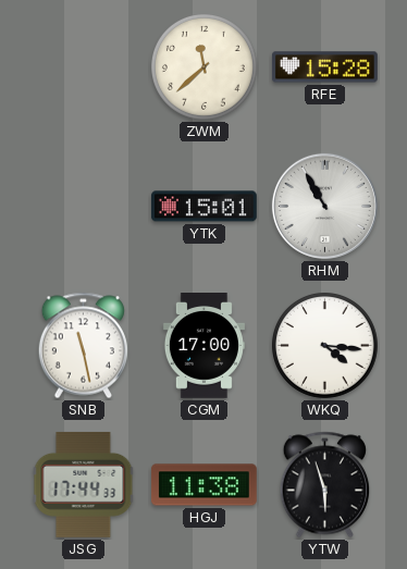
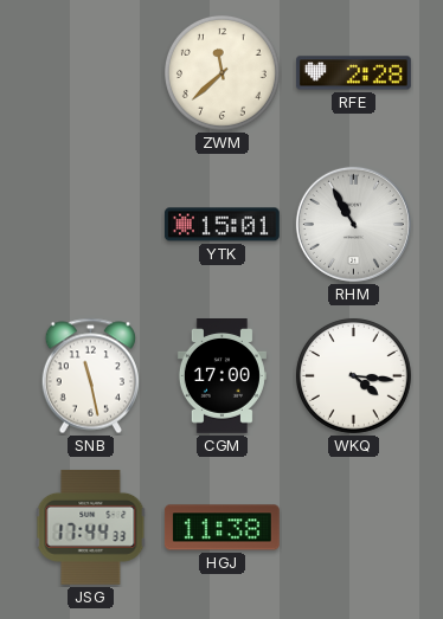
RFE: 15:28 -> 2:28 (353, 73)
YTW: 5:57 -> none (324, 485)
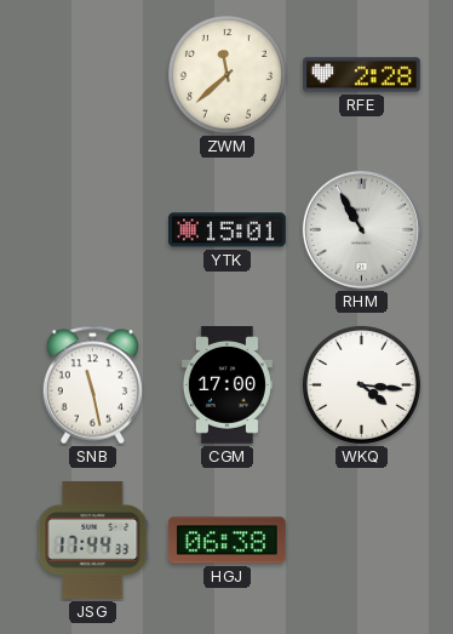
HGJ: 11:38 -> 06:38 (226, 541)
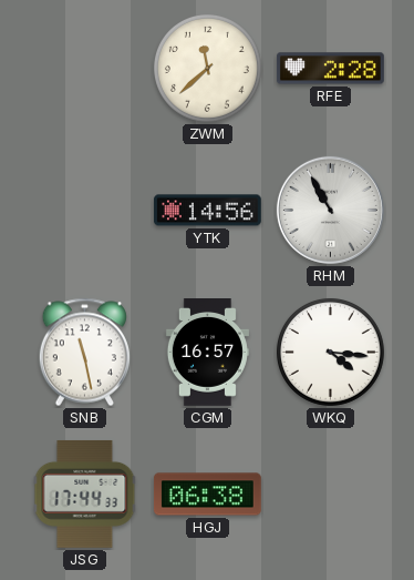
YTK: 15:01 -> 14:56 (207, 211)
CGM: 17:00 -> 16:57 (207, 353)
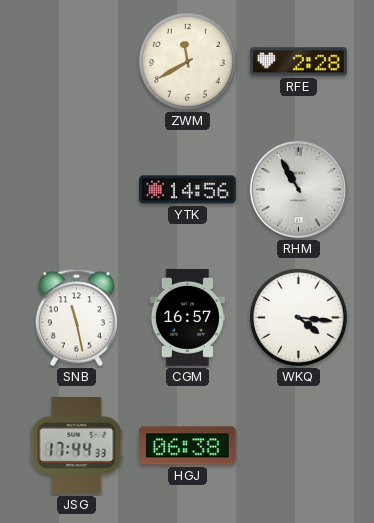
ZWM: 11:38 -> 11:40 (187, 61)
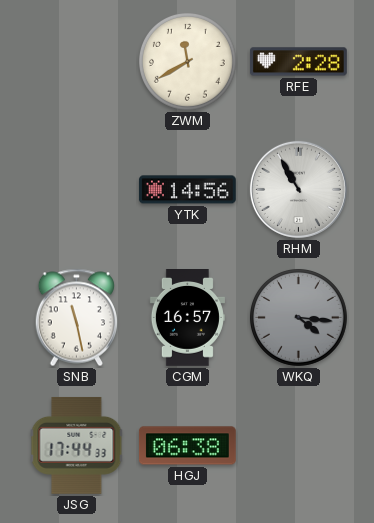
WKQ dial: white -> grey (298, 317)
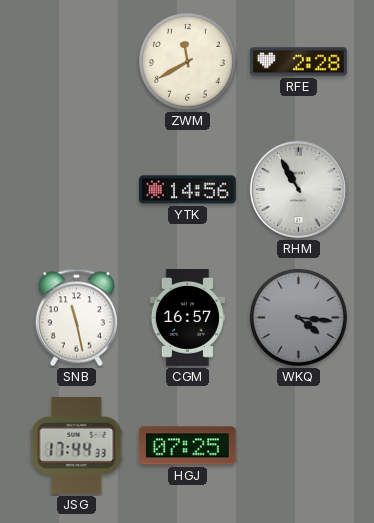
HGJ: 06:38 -> 07:25 (187, 446)
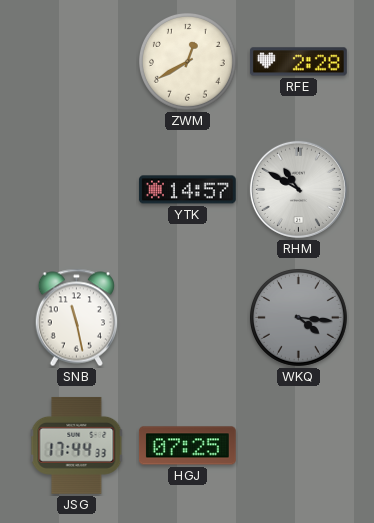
ZWM: 11:40 -> 12:40 (187, 61)
YTK: 14:56 -> 14:57 (187, 190)
RHM: 10:55 -> 10:50 (298, 189)
CGM: 16:57 -> none (187, 318)
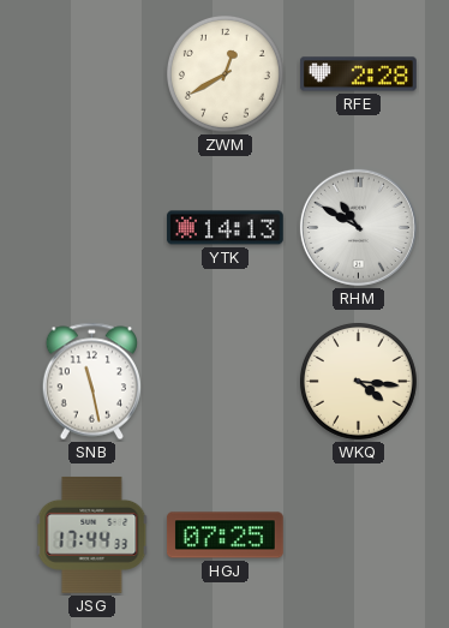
YTK: 14:57 -> 14:13 (224, 228)
WKQ dial: grey -> cream (358, 381)
